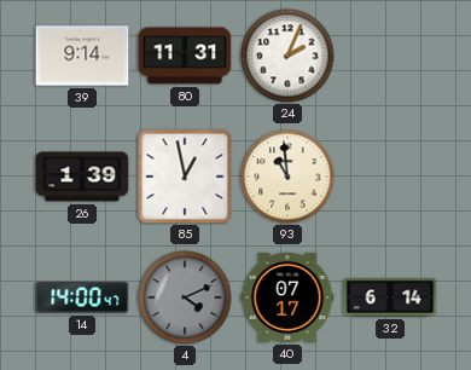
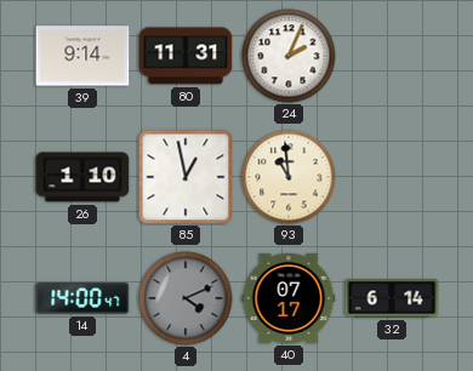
26: 1:39 -> 1:10 (82, 177)
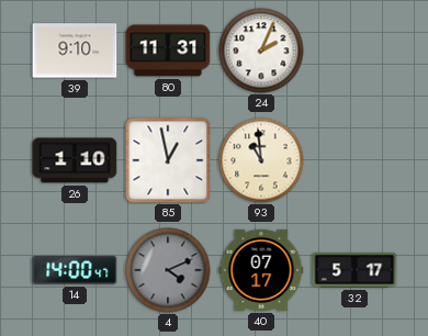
39: 9:14 -> 9:10 (75, 51)
32: 6:14 -> 5:17 (354, 270)
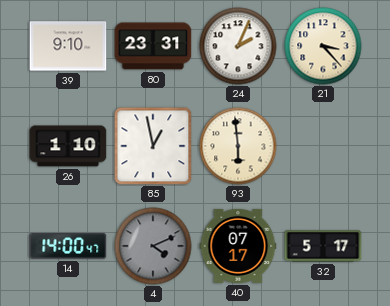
80: 11:31 -> 23:31 (153, 46)
21: none -> 3:23 (323, 46)
93: 10:59 -> 5:59 (238, 146)
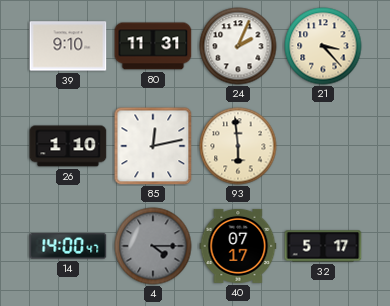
80: 23:31 -> 11:31 (153, 46)
85: 12:58 -> 12:13 (153, 146)
4: 4:11 -> 4:15 (153, 246)
